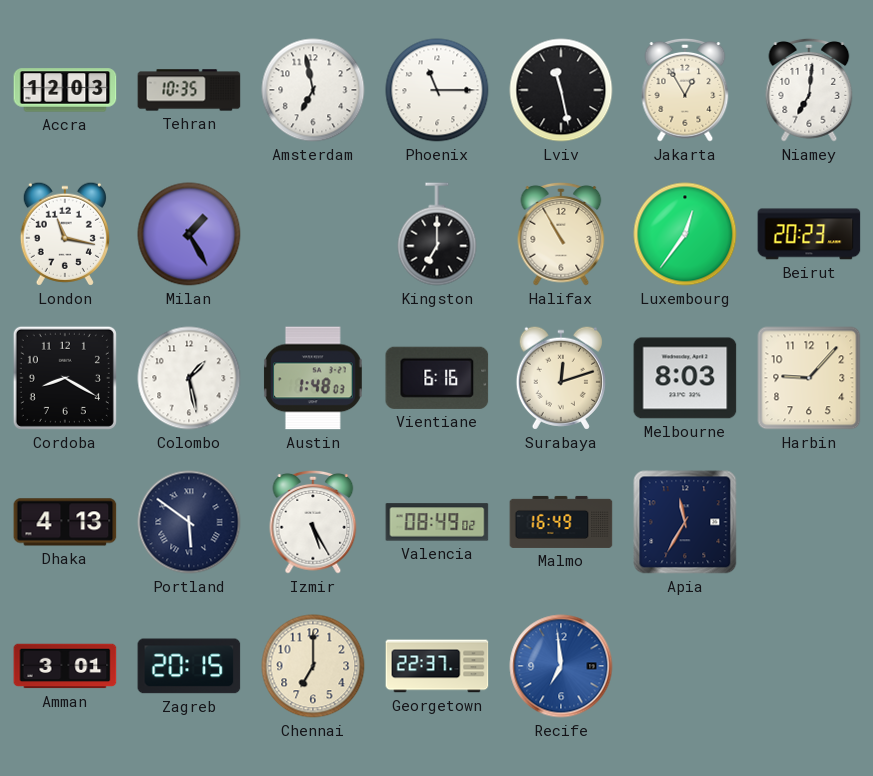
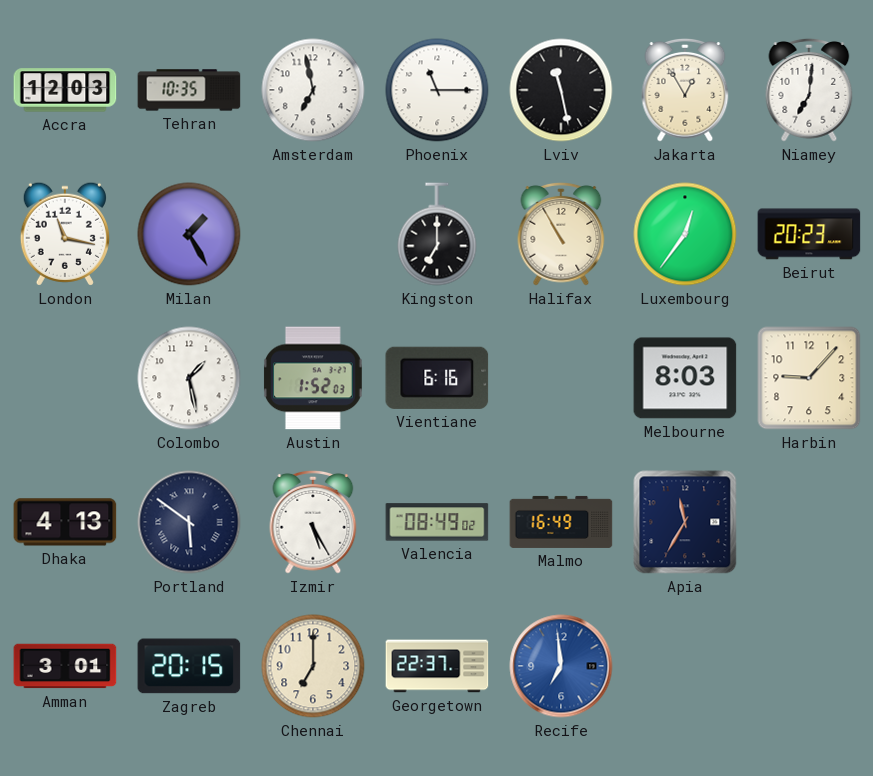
Cordoba: 8:20 -> none (65, 378)
Austin: 1:48 -> 1:52 (313, 378)
Surabaya: 12:12 -> none (561, 378)
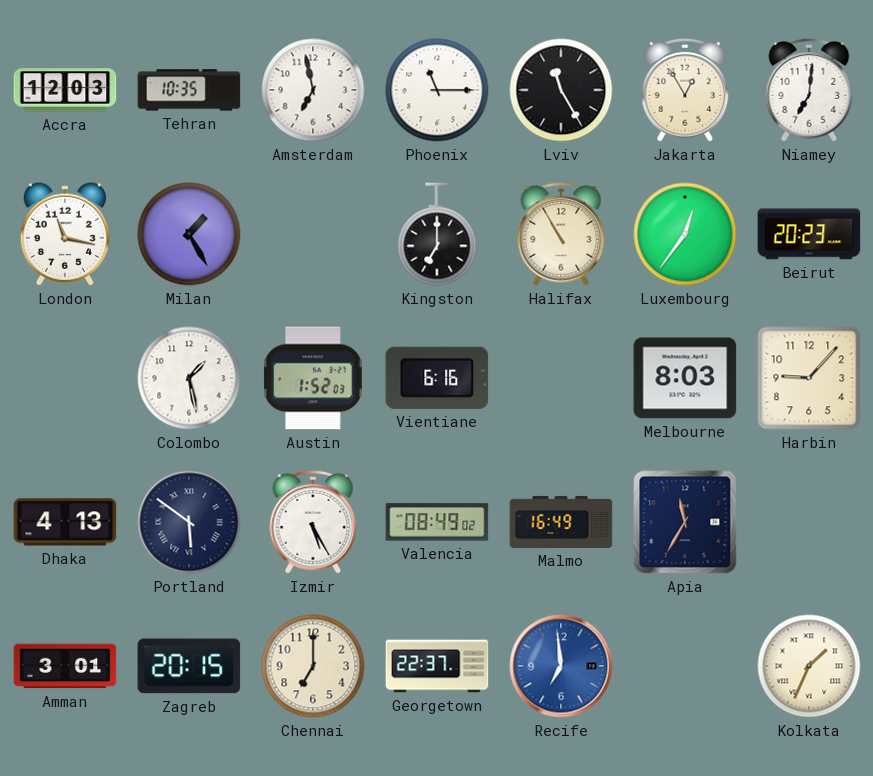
Lviv: 11:28 -> 11:25 (561, 90)
Kolkata: none -> 1:34 (809, 666)
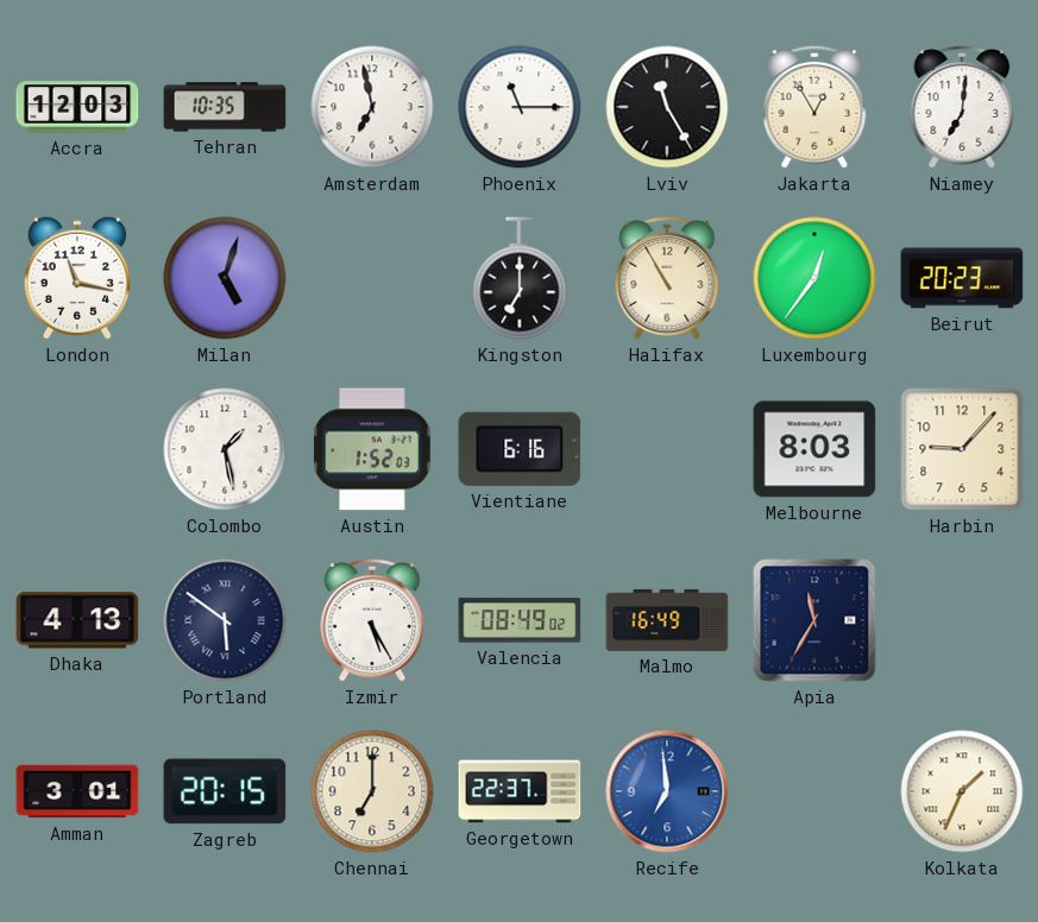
Milan: 1:25 -> 5:03 (225, 278)
